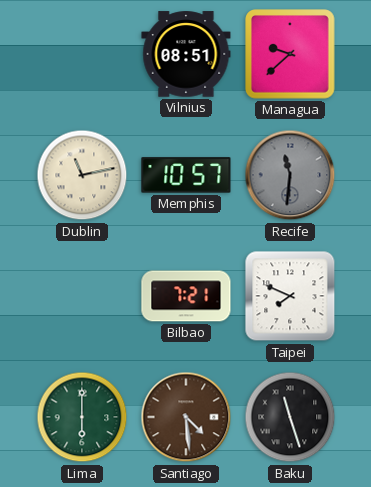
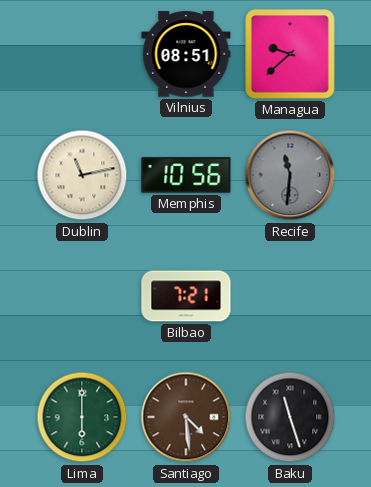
Memphis: 10:57 -> 10:56 (186, 175)
Taipei: 7:49 -> none (290, 296)
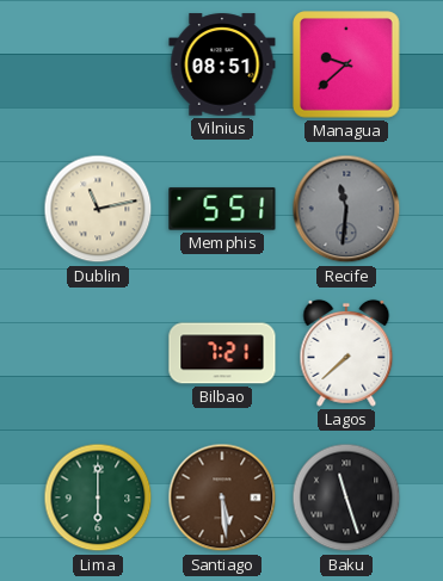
Memphis: 10:56 -> 5:51 (222, 209)
Lagos: none -> 7:38 (346, 353)
Santiago: 4:29 -> 5:29 (222, 497)
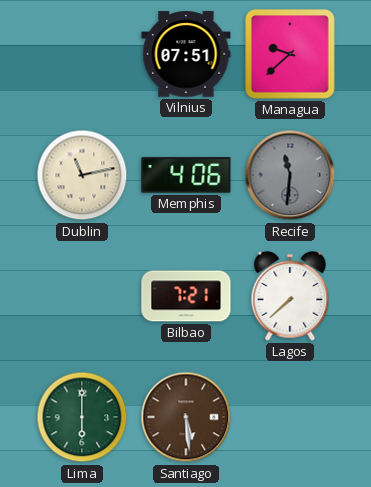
Vilnius: 08:51 -> 07:51 (186, 54)
Memphis: 5:51 -> 4:06 (186, 175)
Baku: 11:27 -> none (346, 497)
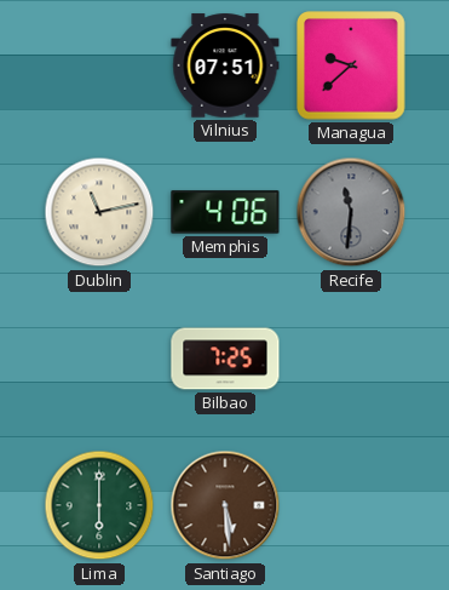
Bilbao: 7:21 -> 7:25 (225, 359)
Lagos: 7:38 -> none (290, 296)
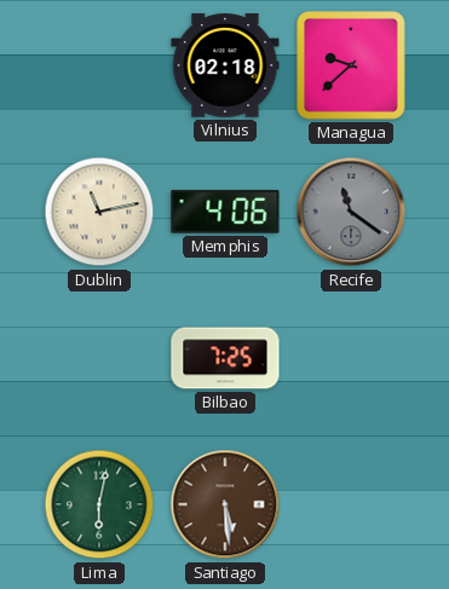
Vilnius: 07:51 -> 02:18 (225, 65)
Recife: 11:31 -> 11:21 (351, 212)
Lima: 6:00 -> 6:02 (99, 504)
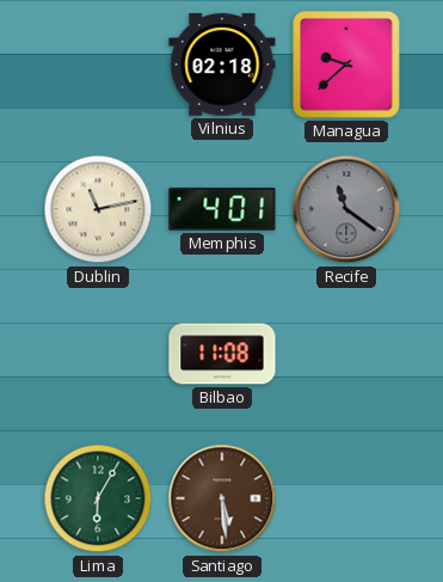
Memphis: 4:06 -> 4:01 (222, 209)
Bilbao: 7:25 -> 11:08 (222, 354)
Lima: 6:02 -> 6:05 (98, 498)
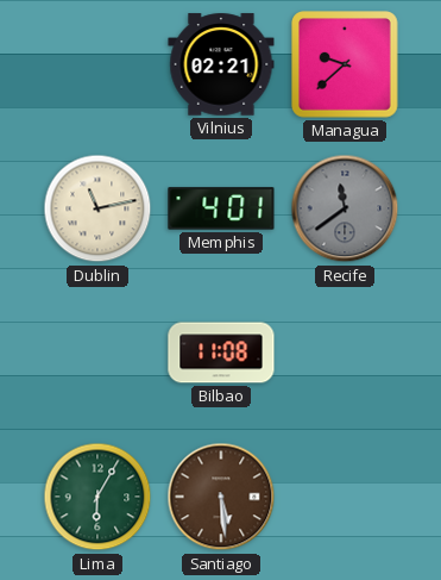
Vilnius: 02:18 -> 02:21 (221, 64)
Recife: 11:21 -> 11:39 (345, 208)
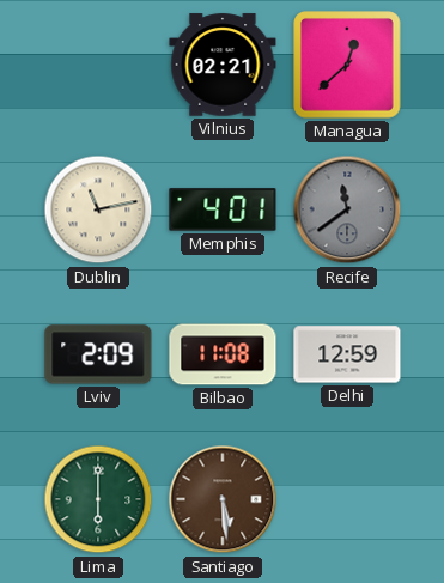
Managua: 9:38 -> 12:38 (347, 65)
Lviv: none -> 2:09 (98, 354)
Delhi: none -> 12:59 (347, 354)
Lima: 6:05 -> 6:00 (98, 499)
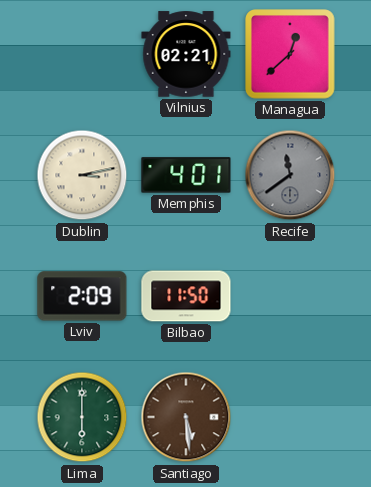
Dublin: 11:13 -> 3:13 (82, 175)
Bilbao: 11:08 -> 11:50 (186, 296)
Delhi: 12:59 -> none (347, 354)
